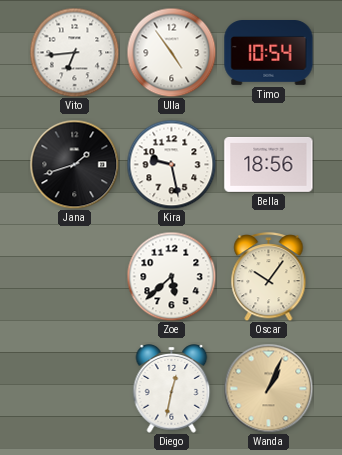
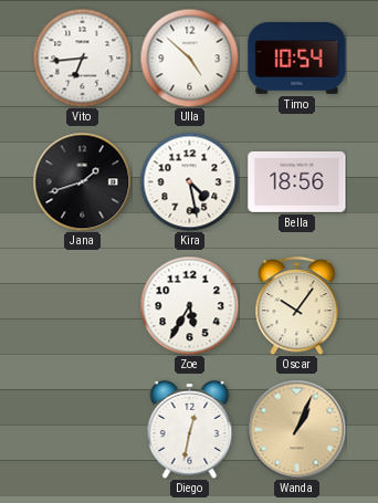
Ulla: 4:54 -> 4:52 (189, 57)
Kira: 9:28 -> 4:28 (189, 181)
Zoe: 5:38 -> 5:35 (189, 305)
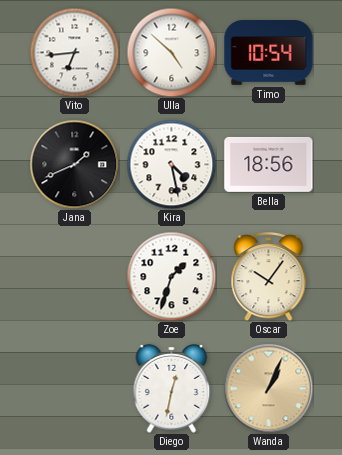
Jana: 1:42 -> 1:41 (74, 164)
Zoe: 5:35 -> 1:33 (171, 276)
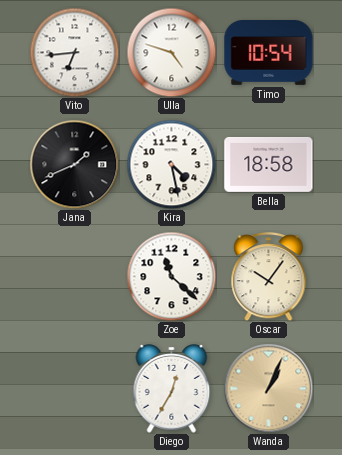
Ulla: 4:52 -> 4:48 (171, 52)
Bella: 18:56 -> 18:58 (269, 164)
Zoe: 1:33 -> 11:22 (171, 276)
Diego: 12:32 -> 12:35 (172, 389)
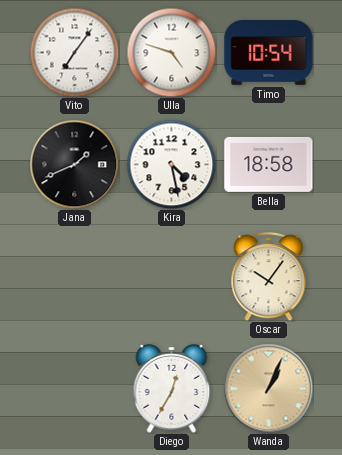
Vito: 6:44 -> 7:06 (74, 52)
Zoe: 11:22 -> none (171, 276)
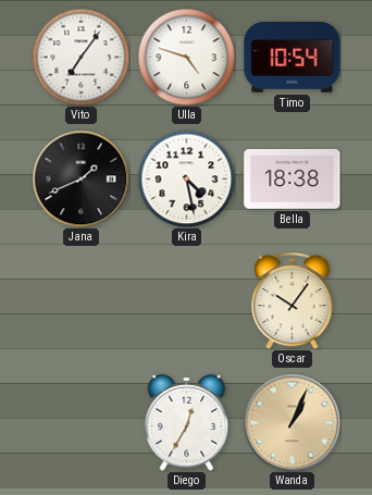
Bella: 18:58 -> 18:38 (293, 178)
